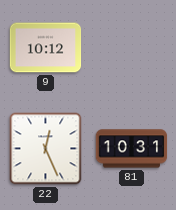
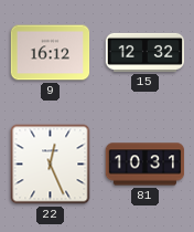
9: 10:12 -> 16:12 (51, 53)
15: none -> 12:32 (145, 52)
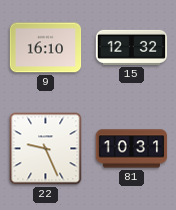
9: 16:12 -> 16:10 (46, 48)
22: 12:26 -> 9:26 (46, 149)
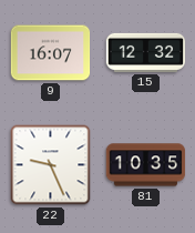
9: 16:10 -> 16:07 (51, 53)
81: 10:31 -> 10:35 (146, 165)
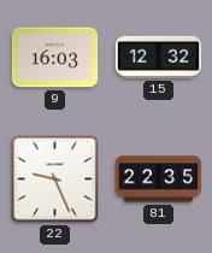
9: 16:07 -> 16:03 (55, 58)
81: 10:35 -> 22:35 (159, 180)
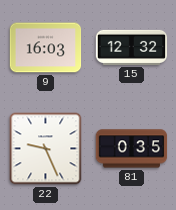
81: 22:35 -> 0:35 (132, 149)
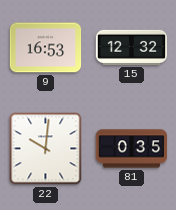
9: 16:03 -> 16:53 (46, 48)
22: 9:26 -> 10:01 (46, 149)
